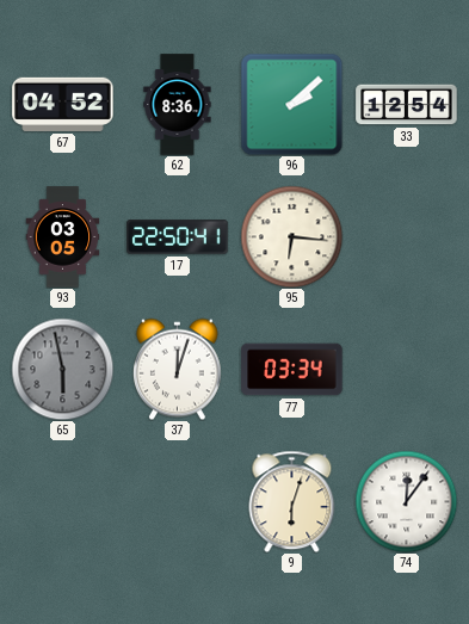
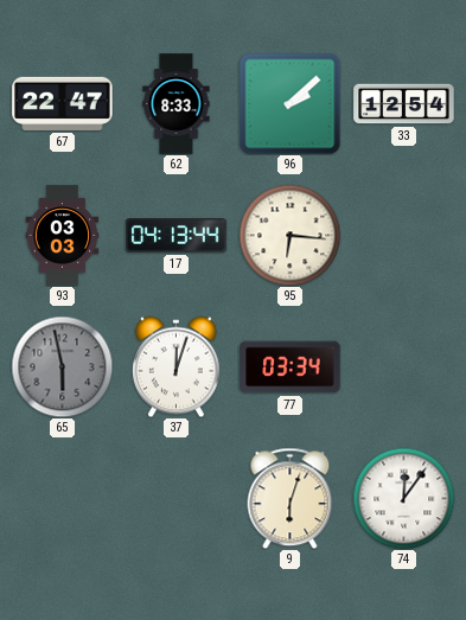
67: 04:52 -> 22:47 (63, 103)
62: 8:36 -> 8:33 (177, 104)
93: 03:05 -> 03:03 (63, 236)
17: 22:50 -> 04:13 (177, 236)
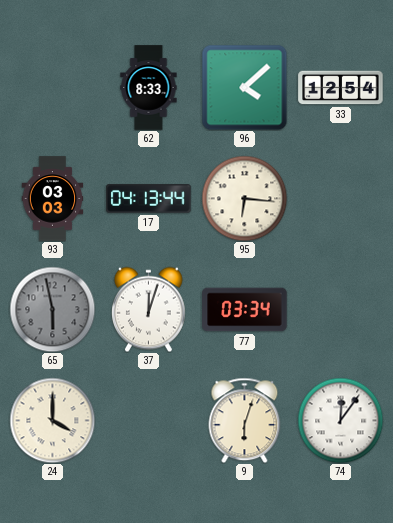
67: 22:47 -> none (63, 103)
96: 2:08 -> 4:08 (244, 87)
24: none -> 4:00 (52, 420)
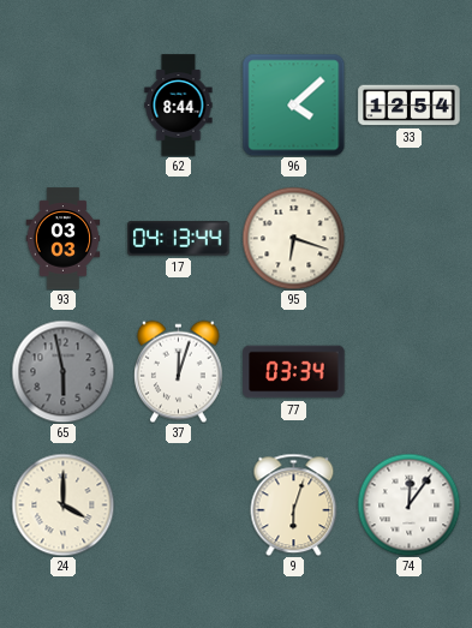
62: 8:33 -> 8:44 (179, 106)
95: 6:16 -> 6:18 (293, 238)
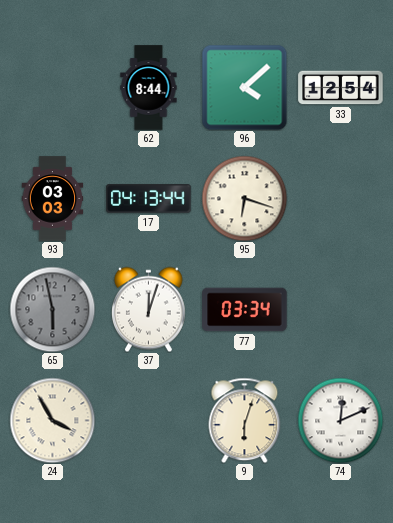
24: 4:00 -> 3:55 (52, 420)
74: 12:06 -> 12:11 (340, 420)
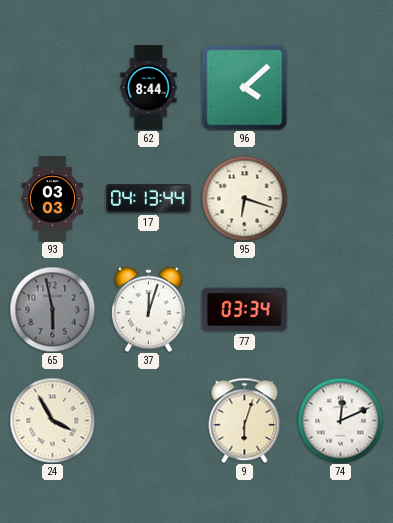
33: 12:54 -> none (341, 88)
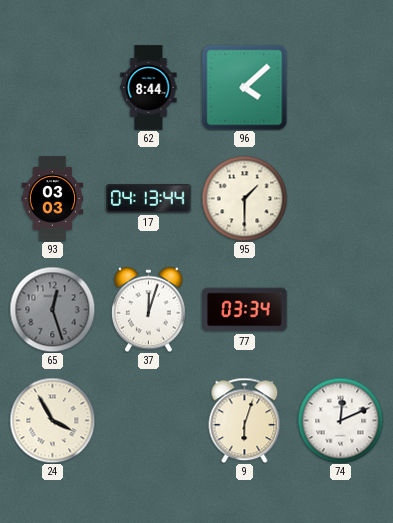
95: 6:18 -> 1:30 (244, 198)
65: 5:58 -> 12:27 (52, 309)
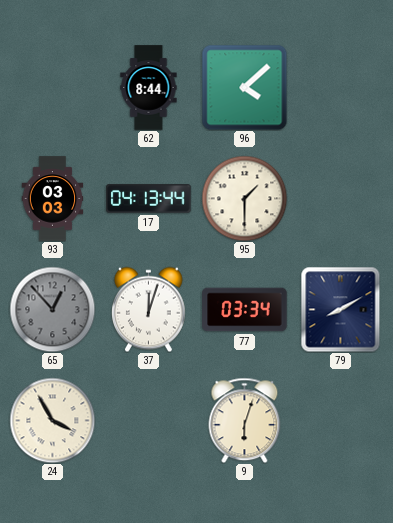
65: 12:27 -> 12:53 (52, 309)
79: none -> 8:10 (341, 309)
74: 12:11 -> none (340, 420)
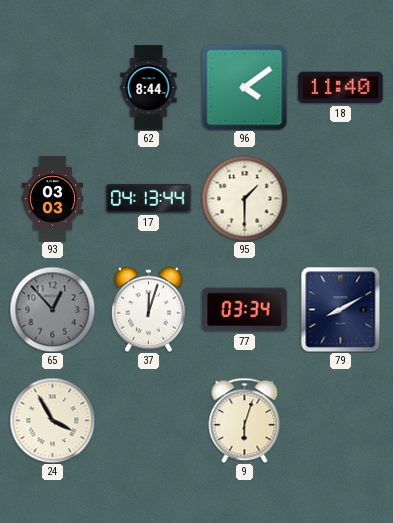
96: 4:08 -> 4:09 (244, 87)
18: none -> 11:40 (341, 88)
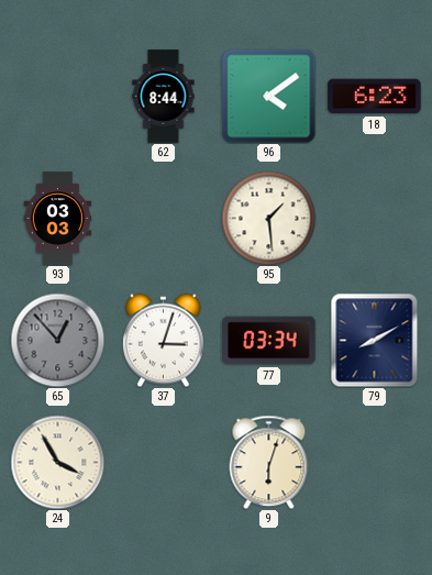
18: 11:40 -> 6:23 (375, 97)
17: 04:13 -> none (149, 199)
95: 1:30 -> 1:29 (268, 218)
37: 12:03 -> 3:03 (163, 340)
